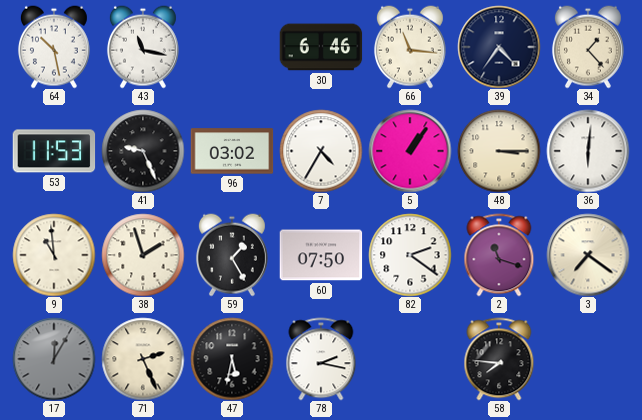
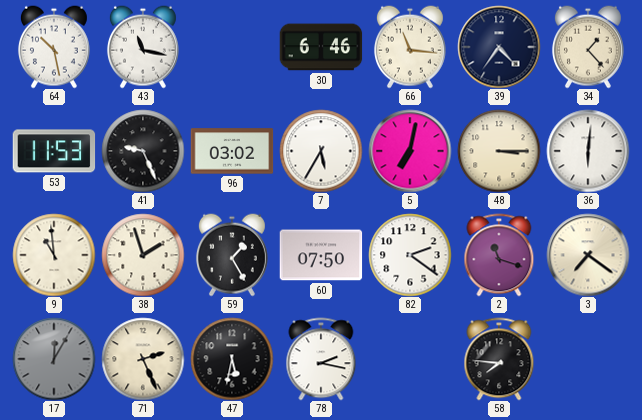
7: 4:35 -> 5:35 (321, 151)
5: 1:06 -> 7:02 (410, 151)
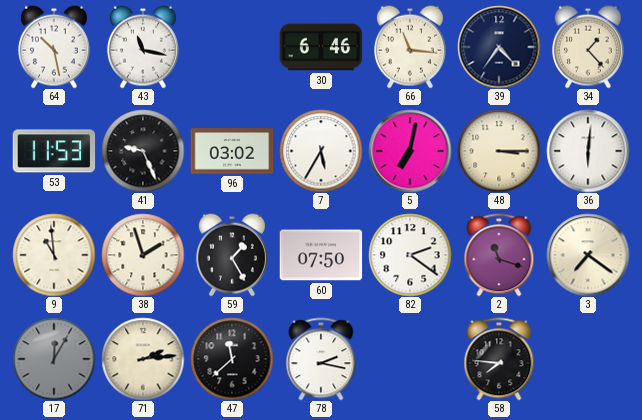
71: 2:26 -> 2:14 (143, 359)
47: 5:32 -> 11:38 (232, 359)
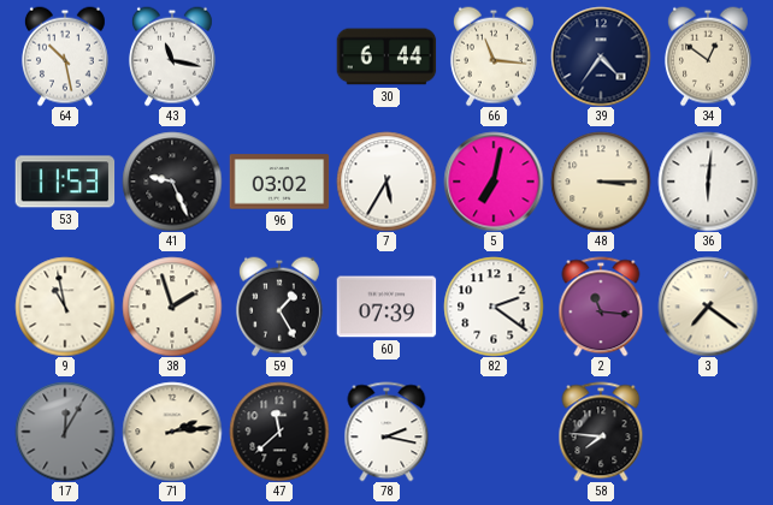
30: 6:46 -> 6:44 (386, 57)
34: 1:23 -> 12:51 (708, 57)
9: 10:59 -> 10:58 (65, 307)
60: 07:50 -> 07:39 (386, 307)
2: 11:18 -> 11:16 (601, 307)
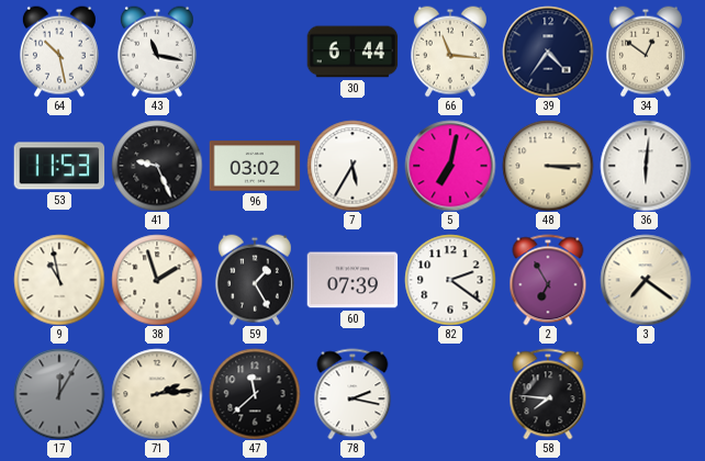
2: 11:16 -> 6:55 (548, 280)
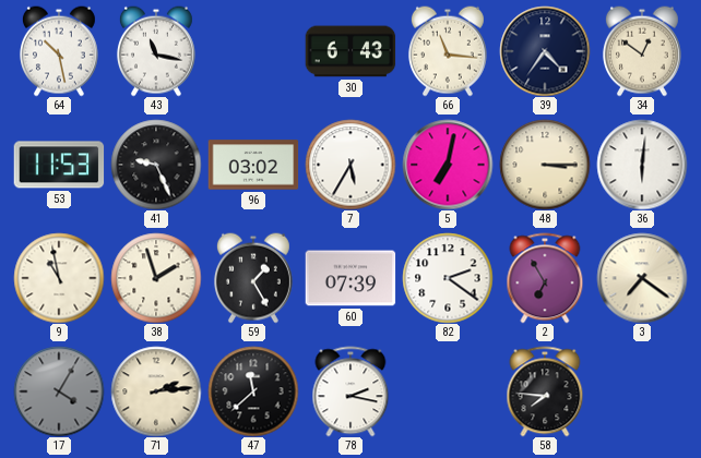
30: 6:44 -> 6:43 (350, 51)
17: 12:05 -> 4:05 (59, 391)
